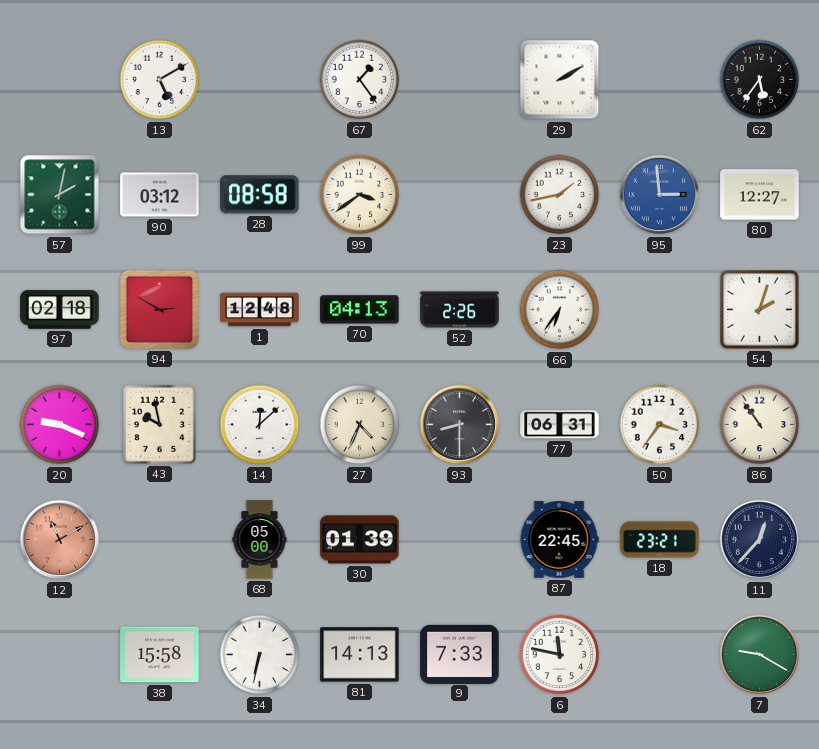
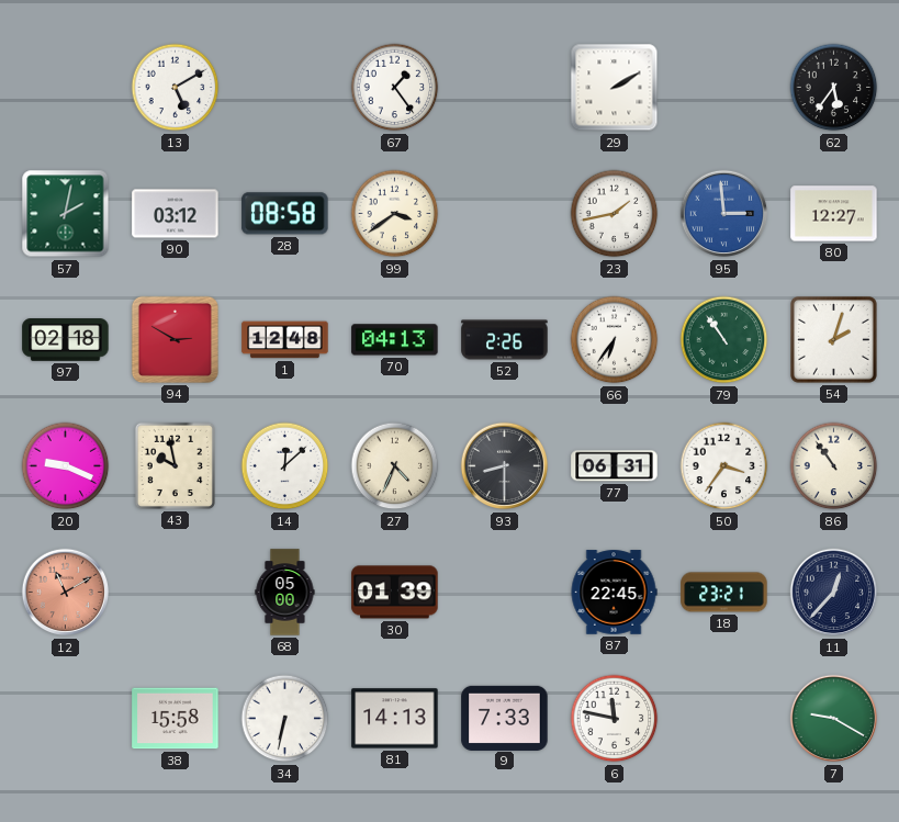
79: none -> 10:54 (724, 340)
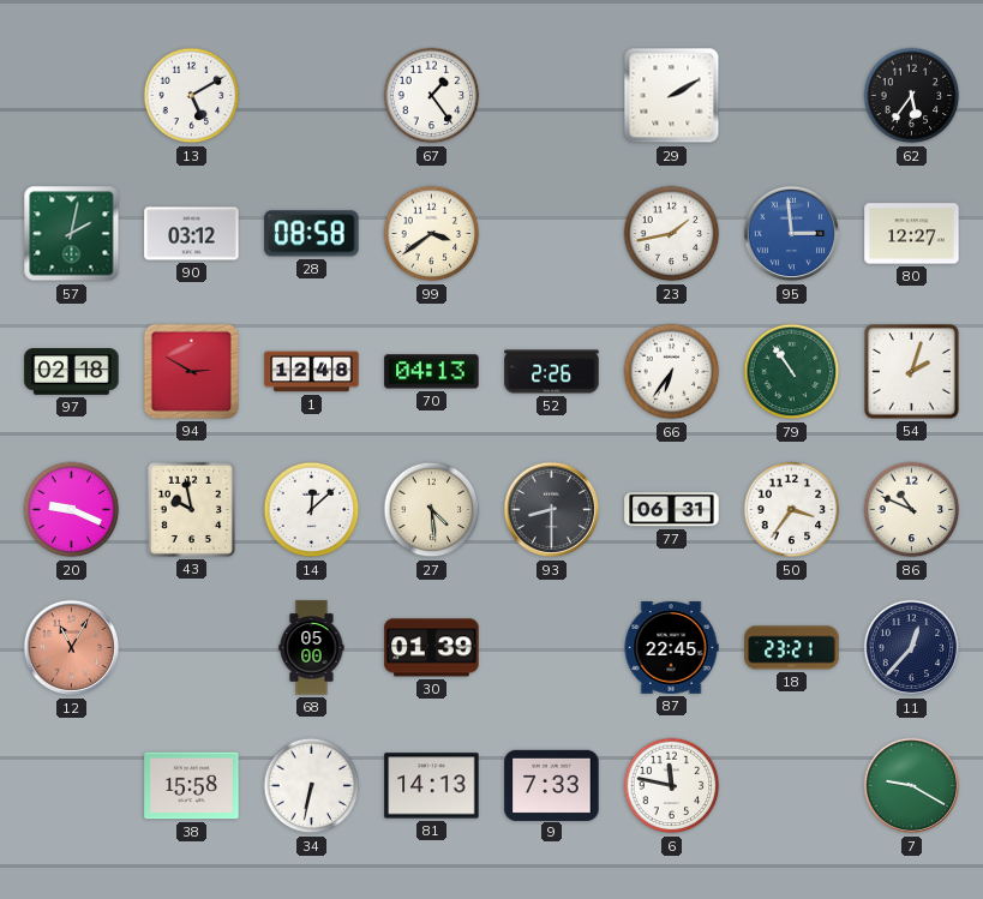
27: 4:34 -> 4:29 (432, 510)
86: 10:54 -> 10:49 (912, 510)
12: 11:10 -> 11:05 (72, 648)
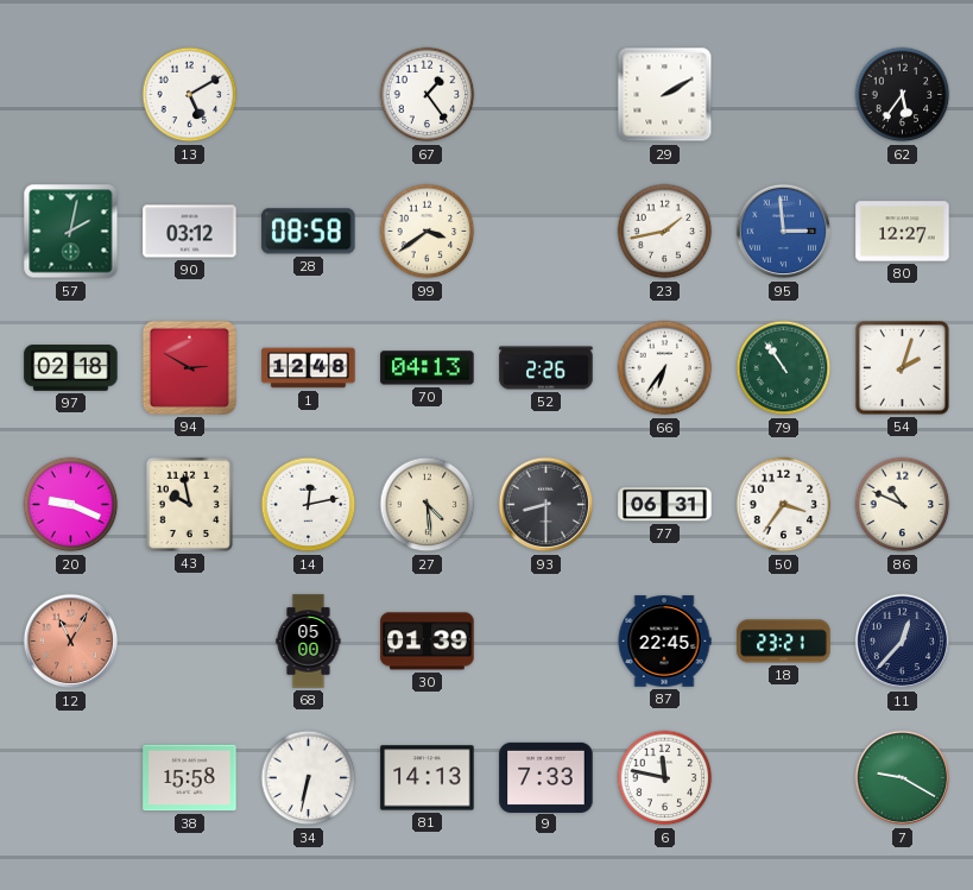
14: 12:08 -> 12:13 (309, 505)
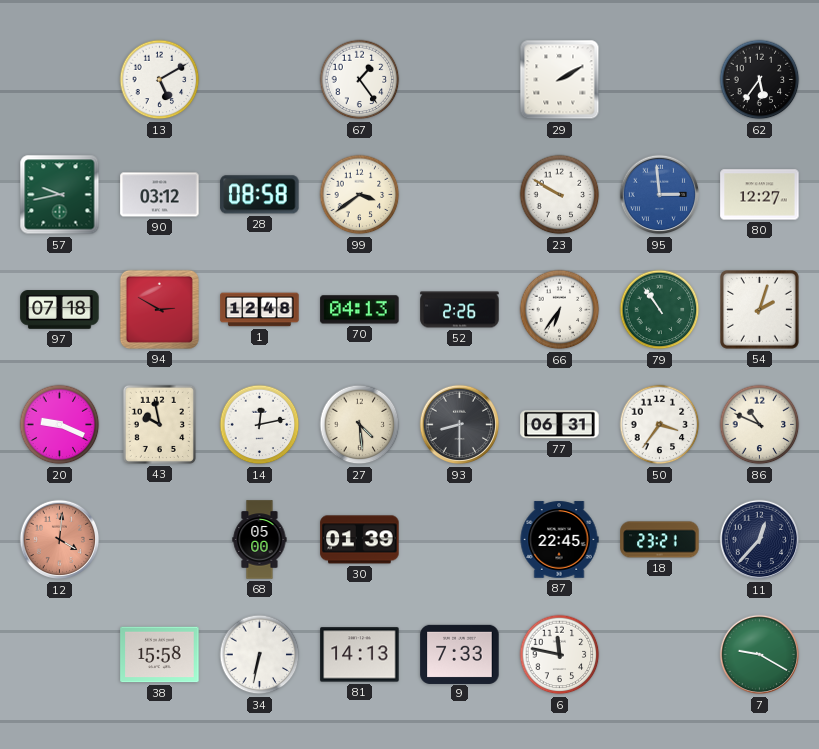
57: 2:02 -> 9:43 (60, 195)
23: 1:43 -> 9:50 (560, 195)
97: 02:18 -> 07:18 (60, 310)
12: 11:05 -> 4:01 (60, 540)
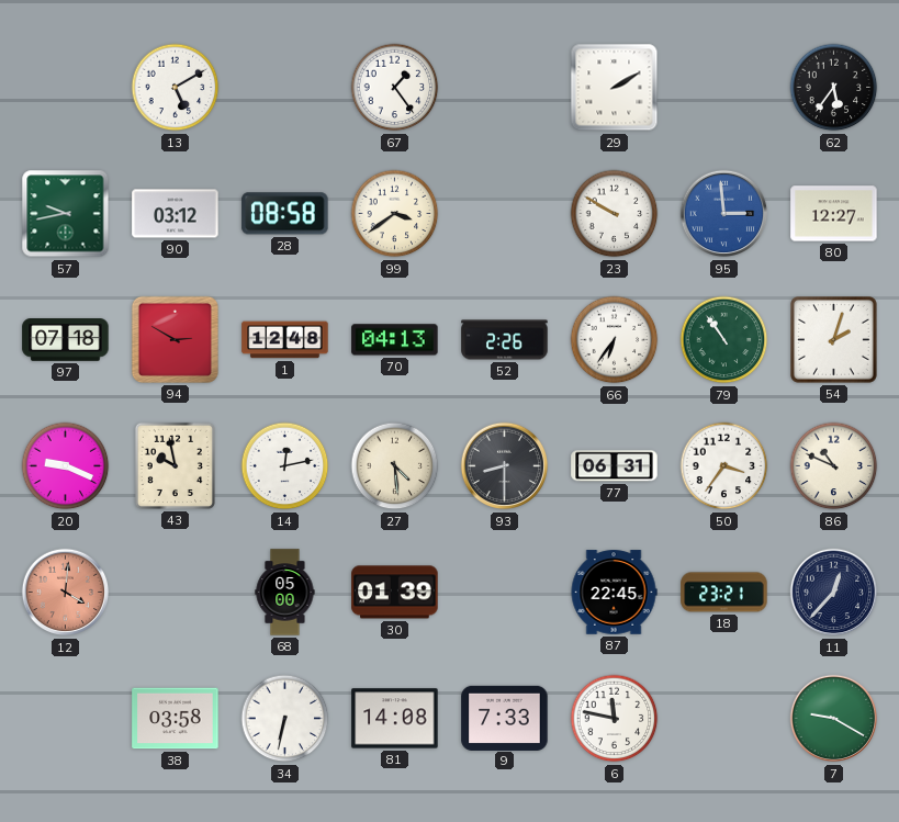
38: 15:58 -> 03:58 (176, 719)
81: 14:13 -> 14:08 (395, 719)
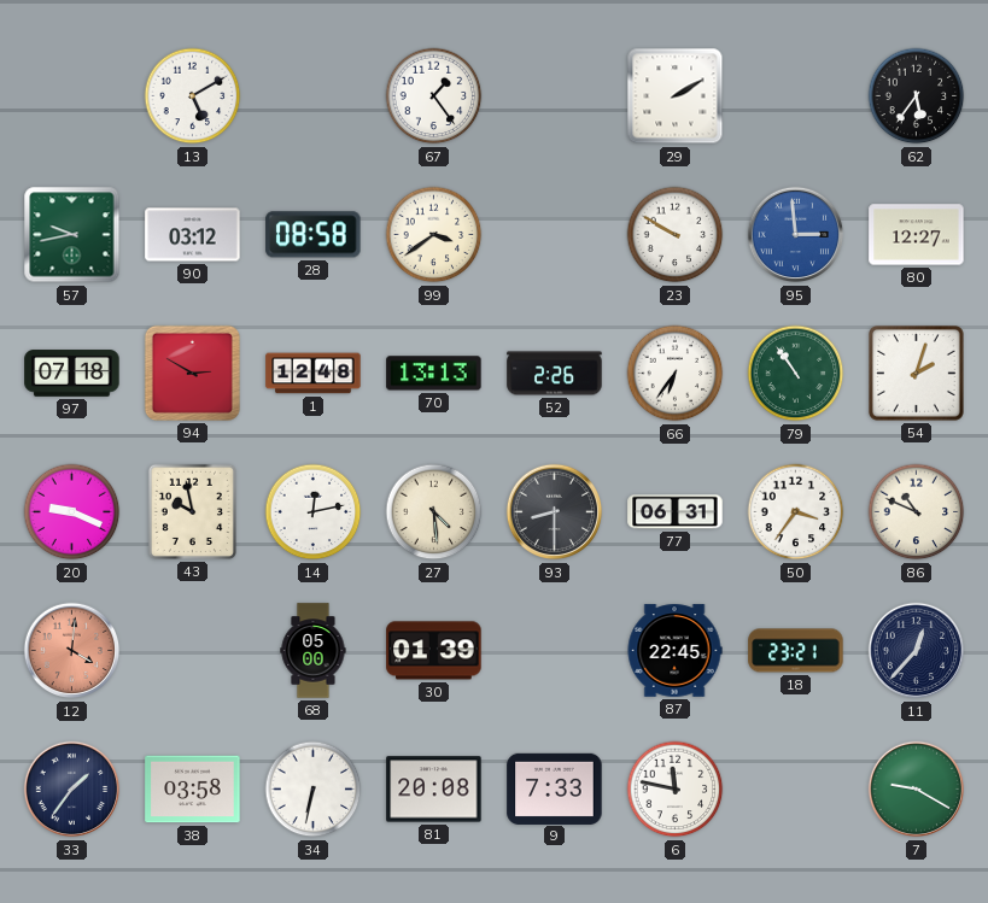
70: 04:13 -> 13:13 (434, 374)
33: none -> 1:36 (72, 790)
81: 14:08 -> 20:08 (434, 790)
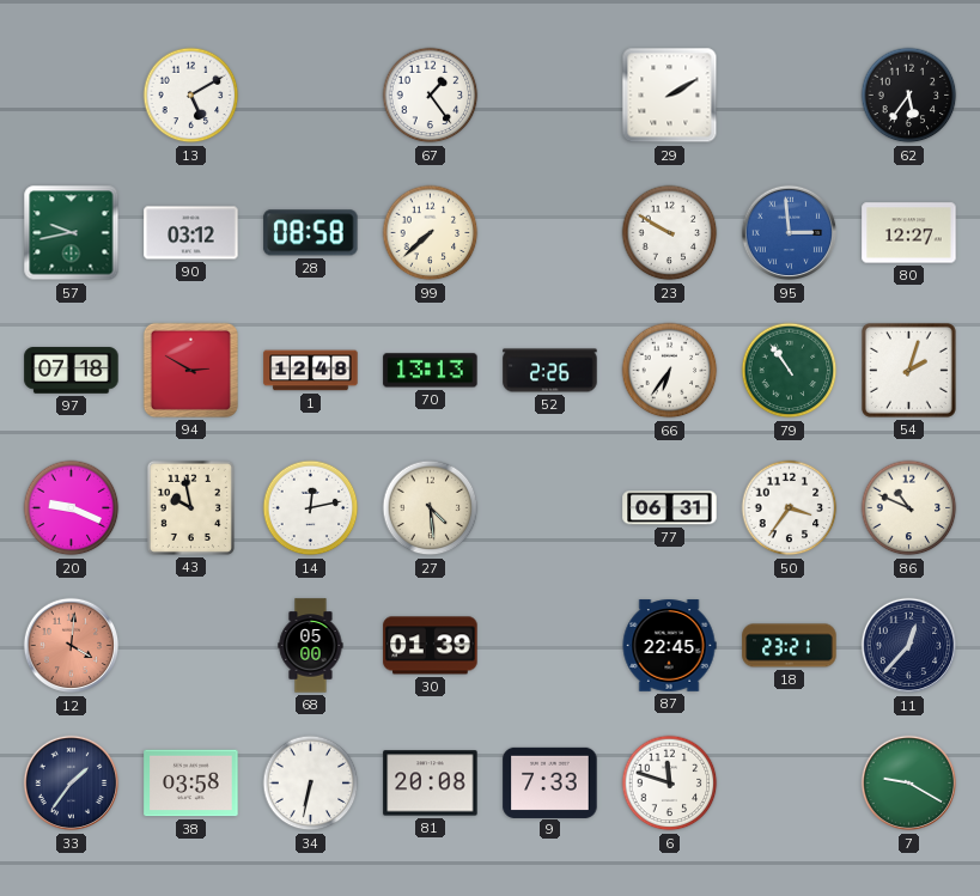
99: 3:39 -> 7:38 (431, 233)
93: 8:30 -> none (555, 512)
6: 11:47 -> 11:48 (670, 784)
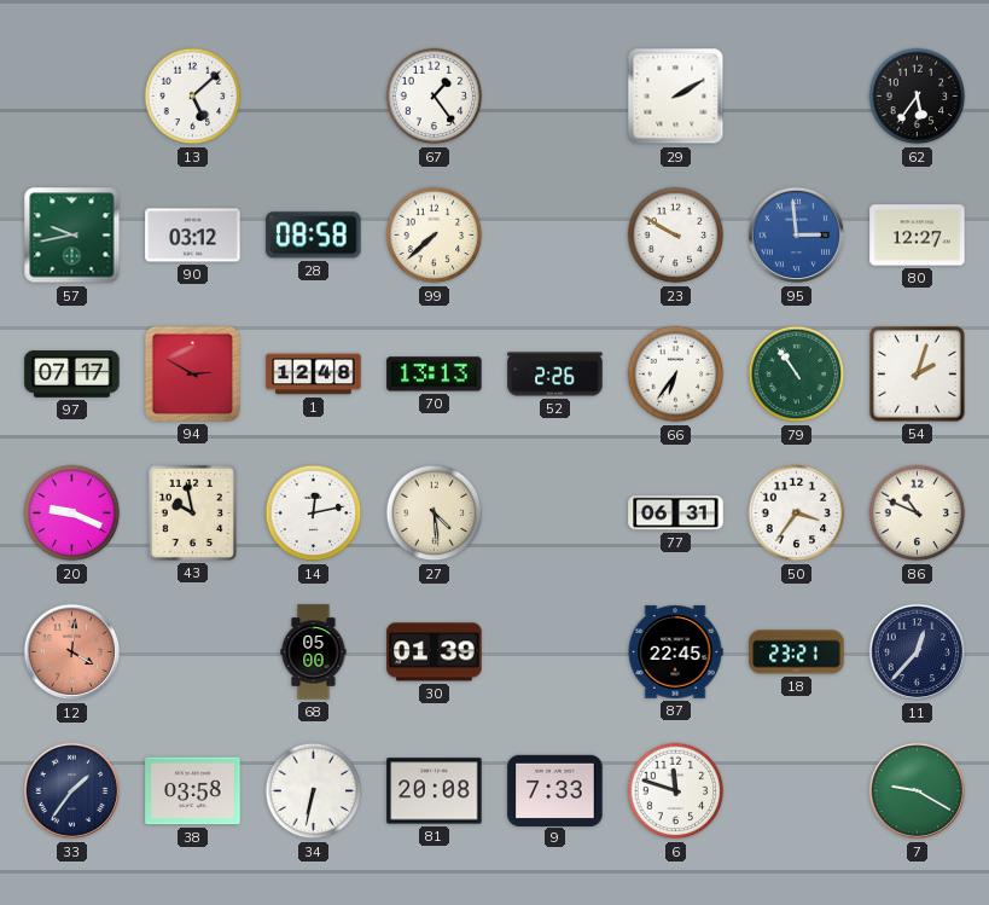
13: 5:10 -> 5:08 (193, 97)
97: 07:18 -> 07:17 (72, 375)
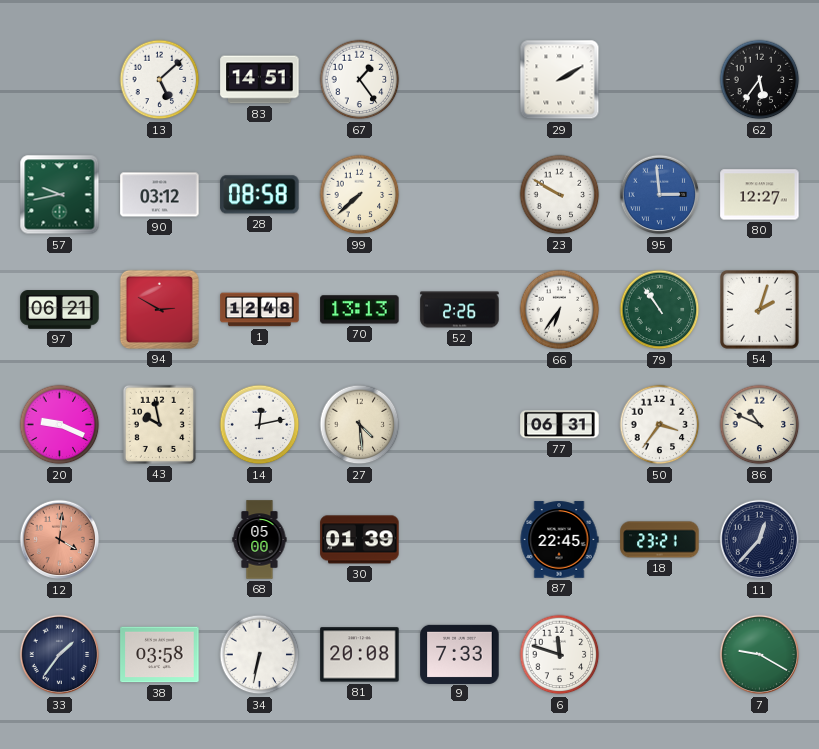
83: none -> 14:51 (260, 80)
97: 07:17 -> 06:21 (60, 310)
